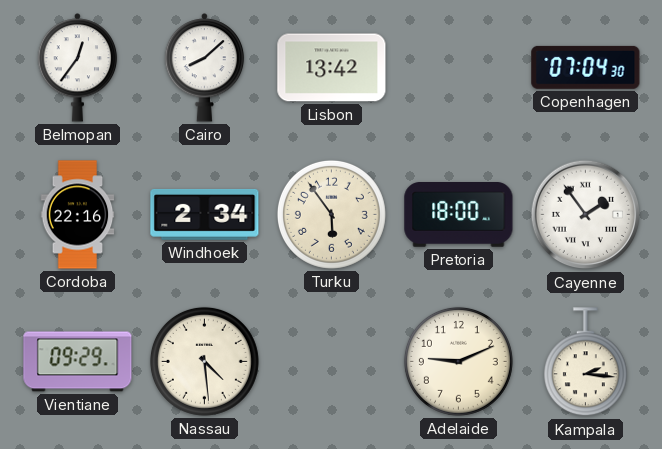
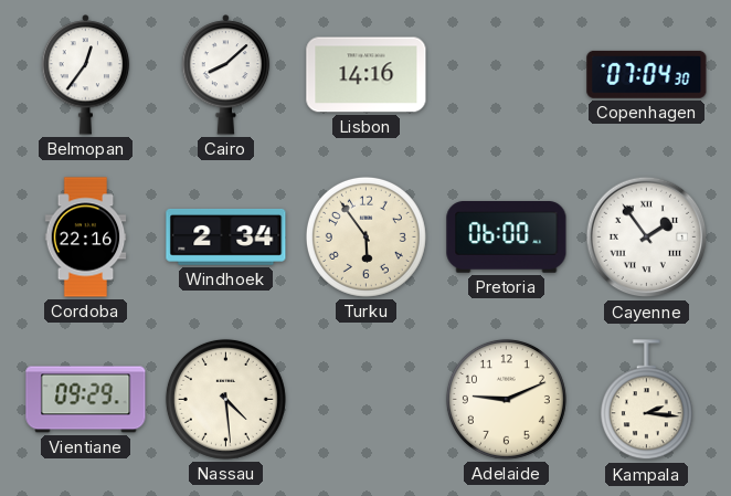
Lisbon: 13:42 -> 14:16 (367, 75)
Pretoria: 18:00 -> 06:00 (507, 238)
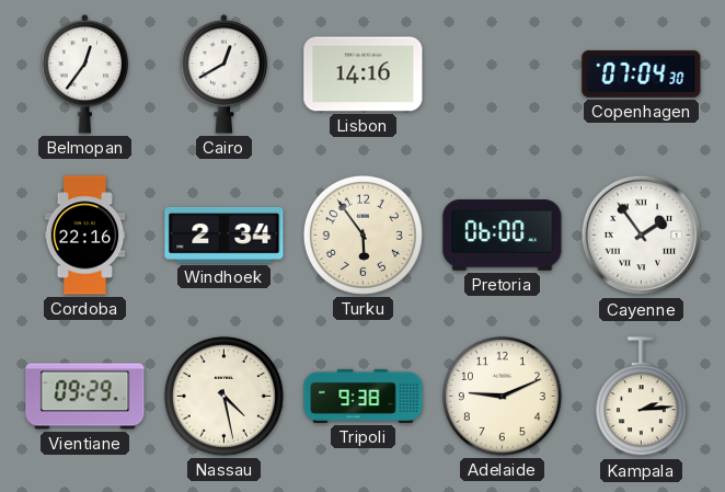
Cairo: 8:08 -> 12:40 (225, 75)
Nassau: 4:29 -> 4:28 (223, 396)
Tripoli: none -> 9:38 (364, 396)
Kampala: 2:16 -> 2:14 (641, 397)
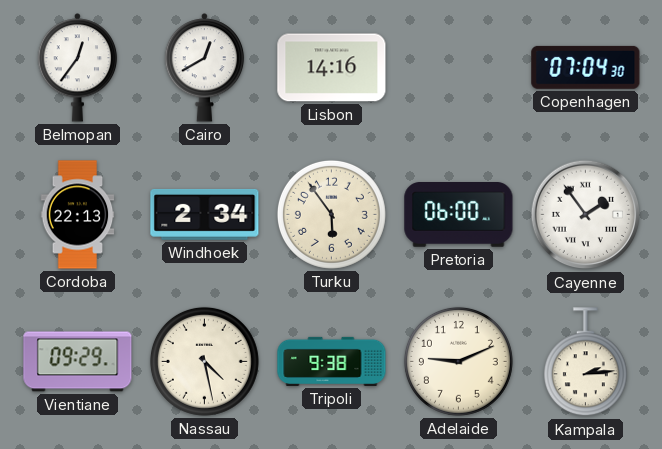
Cordoba: 22:16 -> 22:13 (78, 215)
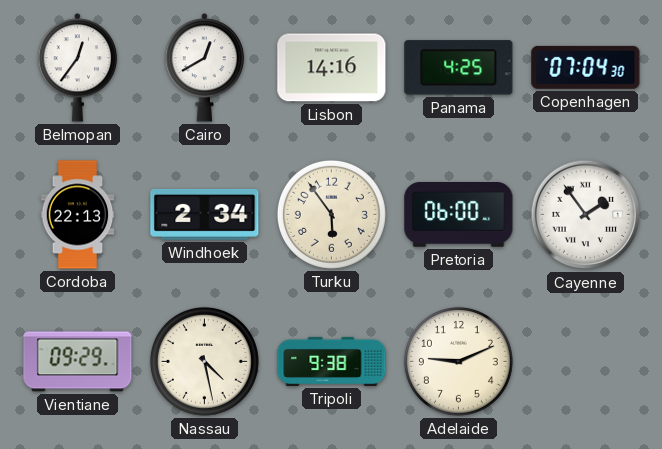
Panama: none -> 4:25 (459, 68)
Kampala: 2:14 -> none (585, 362)
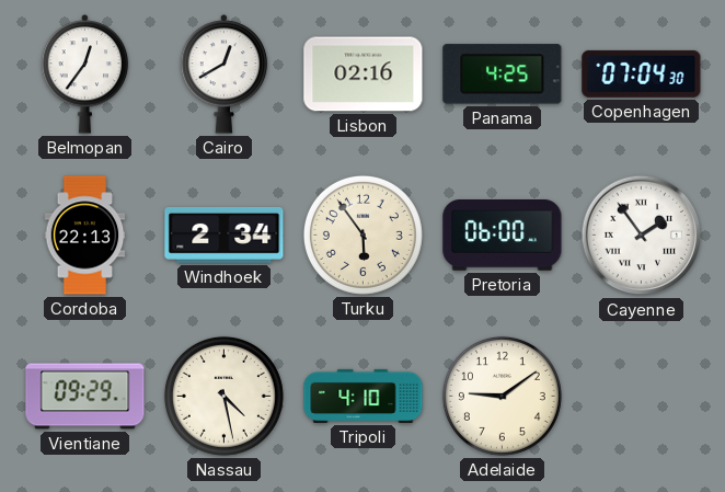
Lisbon: 14:16 -> 02:16 (364, 75)
Tripoli: 9:38 -> 4:10 (364, 396)
Adelaide: 9:11 -> 9:09 (502, 396)
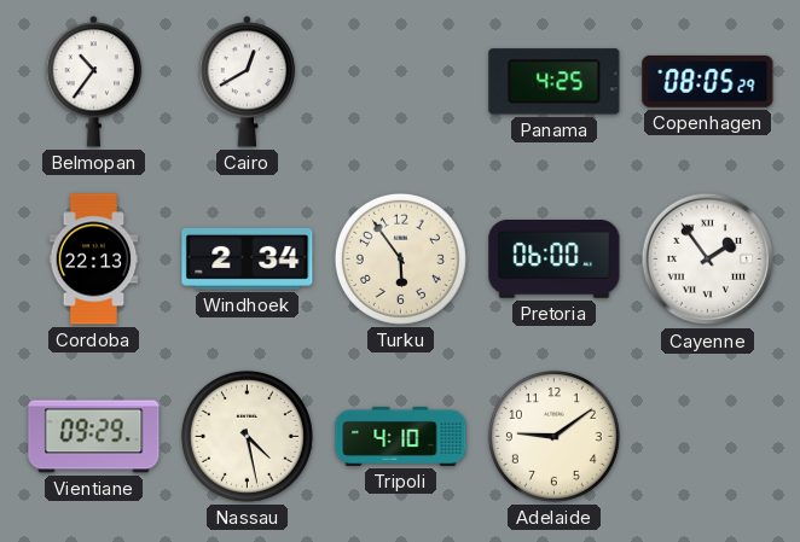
Belmopan: 12:36 -> 10:36 (94, 82)
Lisbon: 02:16 -> none (364, 75)
Copenhagen: 07:04 -> 08:05 (708, 81)
